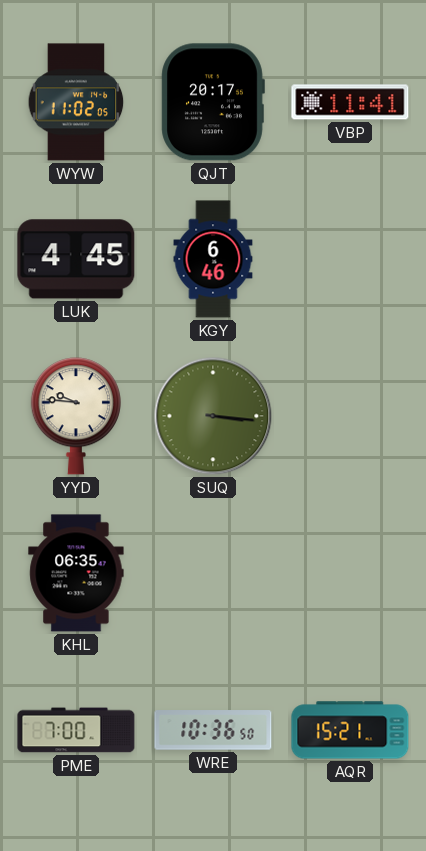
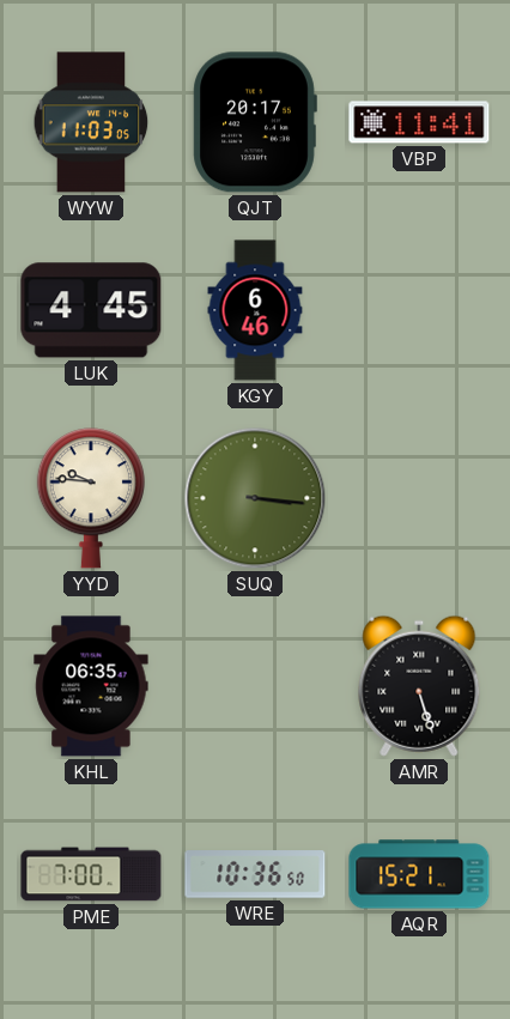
WYW: 11:02 -> 11:03 (91, 122)
AMR: none -> 5:27 (419, 686)
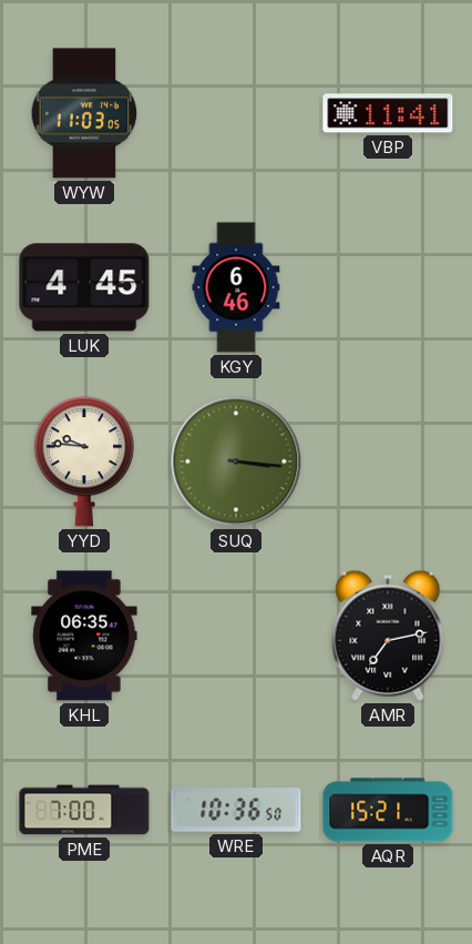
QJT: 20:17 -> none (255, 122)
AMR: 5:27 -> 7:13 (388, 636)
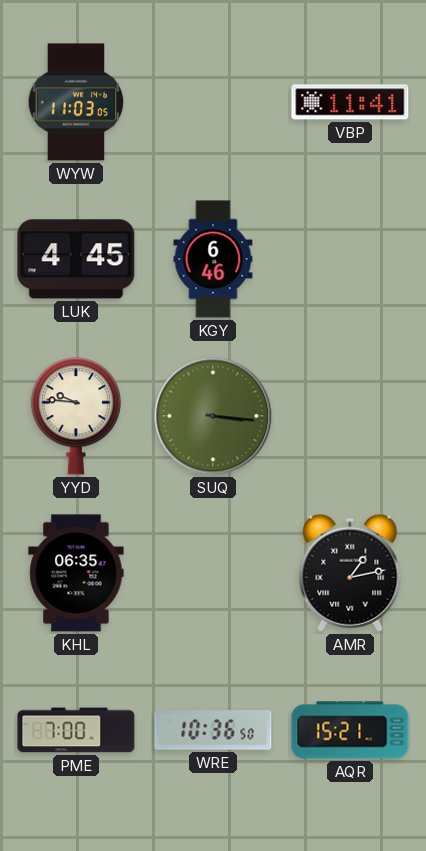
AMR: 7:13 -> 1:13 (350, 573)
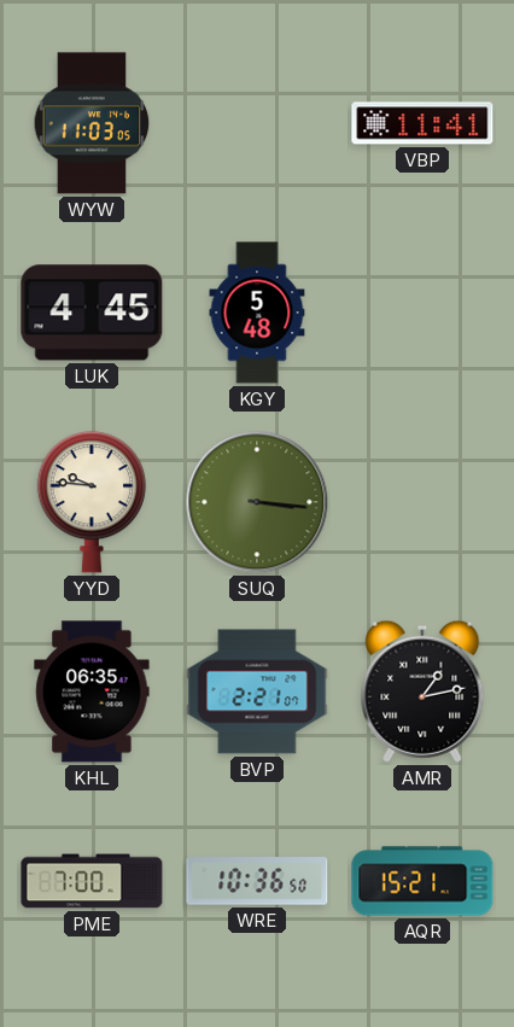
KGY: 6:46 -> 5:48 (257, 313)
BVP: none -> 2:21 (257, 692)
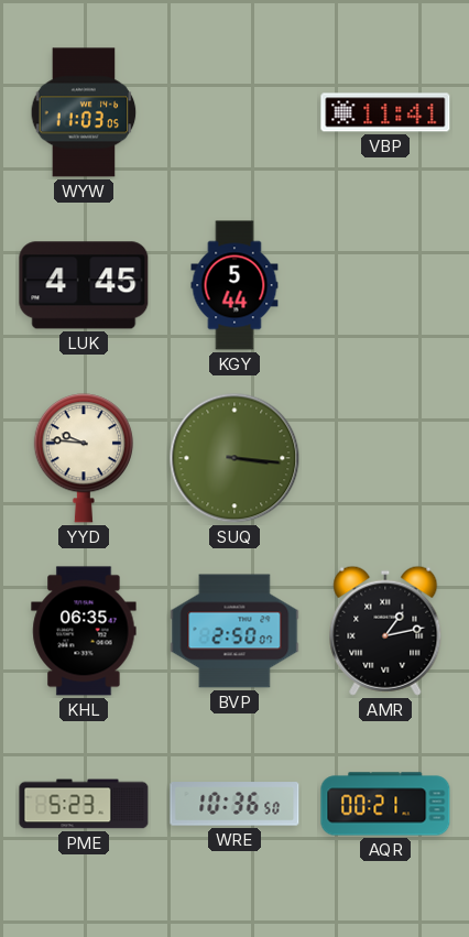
KGY: 5:48 -> 5:44 (234, 285)
BVP: 2:21 -> 2:50 (234, 631)
PME: 7:00 -> 5:23 (84, 804)
AQR: 15:21 -> 00:21 (385, 804)
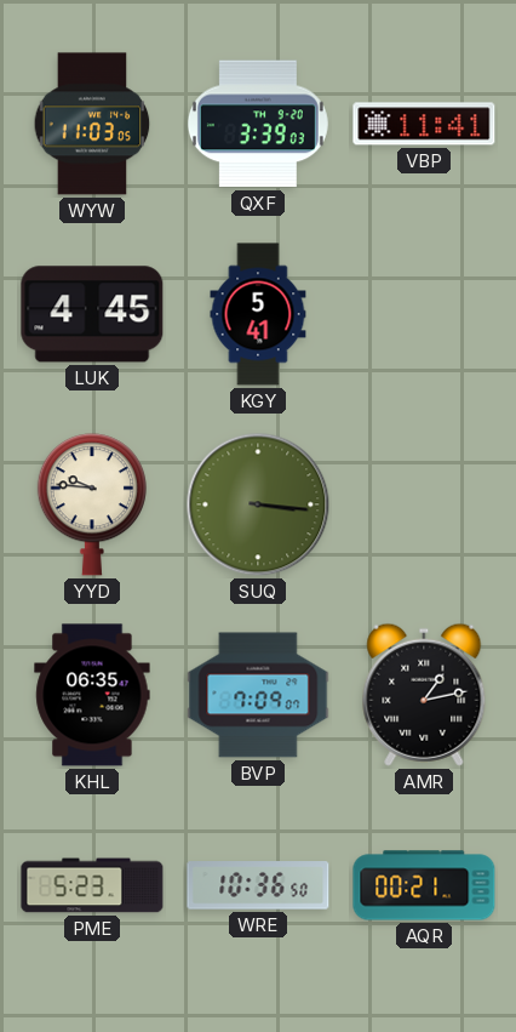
QXF: none -> 3:39 (258, 124)
KGY: 5:44 -> 5:41 (258, 314)
BVP: 2:50 -> 7:09 (258, 695)
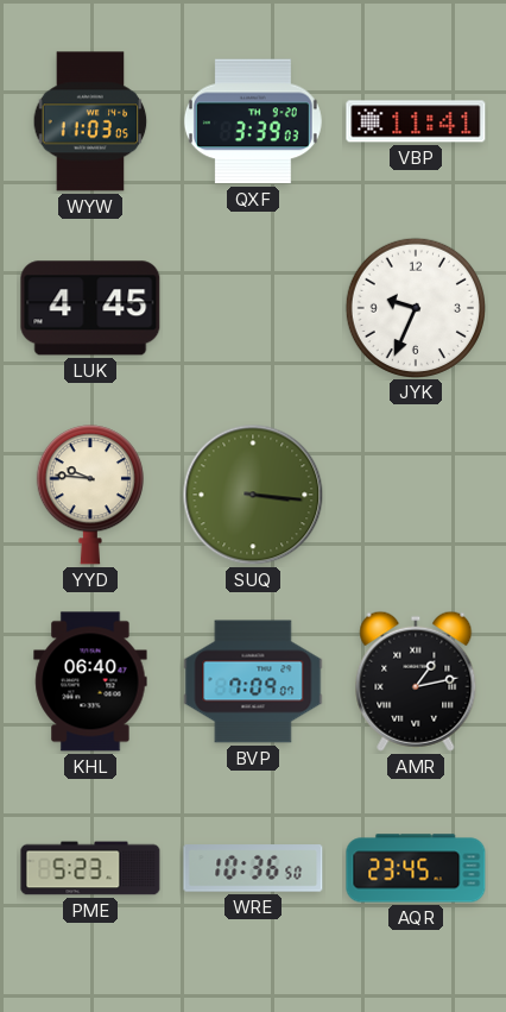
KGY: 5:41 -> none (258, 314)
JYK: none -> 9:34 (415, 307)
KHL: 06:35 -> 06:40 (90, 681)
AQR: 00:21 -> 23:45 (416, 868)
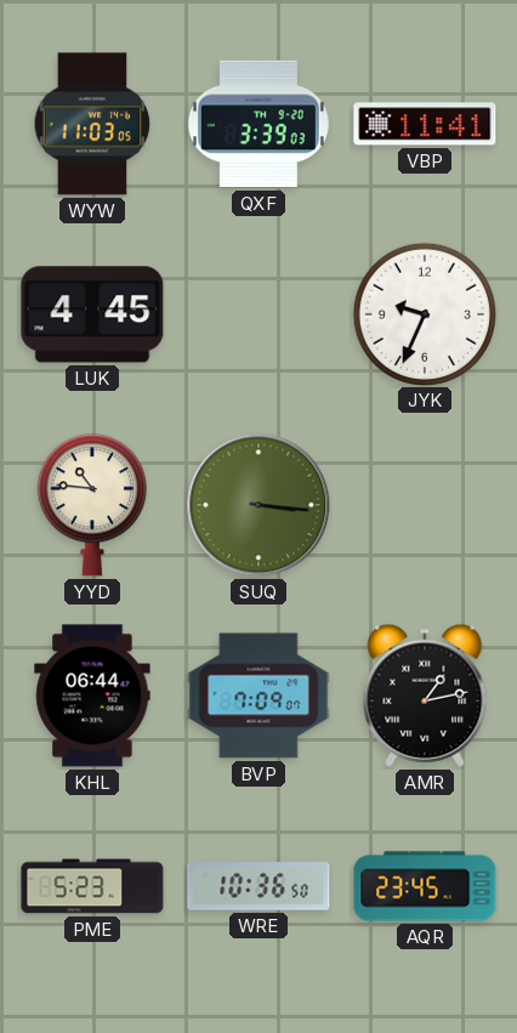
YYD: 9:46 -> 10:46 (92, 505)
KHL: 06:40 -> 06:44 (92, 696)
